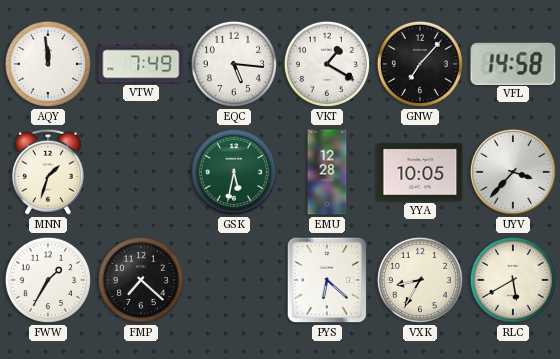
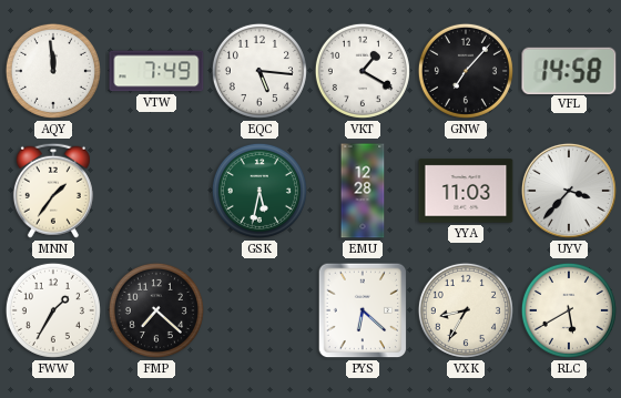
MNN: 1:33 -> 1:36 (53, 191)
YYA: 10:05 -> 11:03 (466, 191)
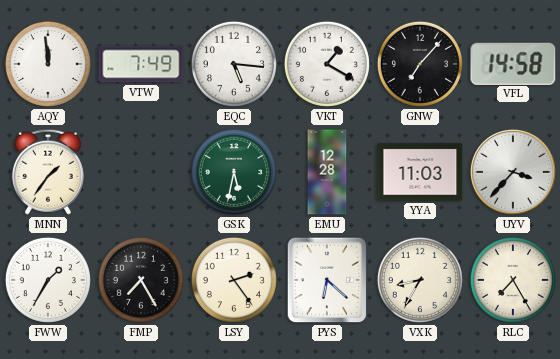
FMP: 7:22 -> 7:25 (141, 280)
LSY: none -> 2:24 (234, 280)
RLC: 5:40 -> 7:25 (513, 280)
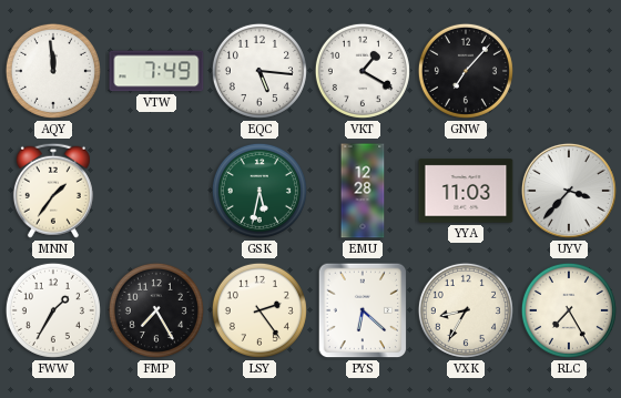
VFL: 14:58 -> none (513, 63)
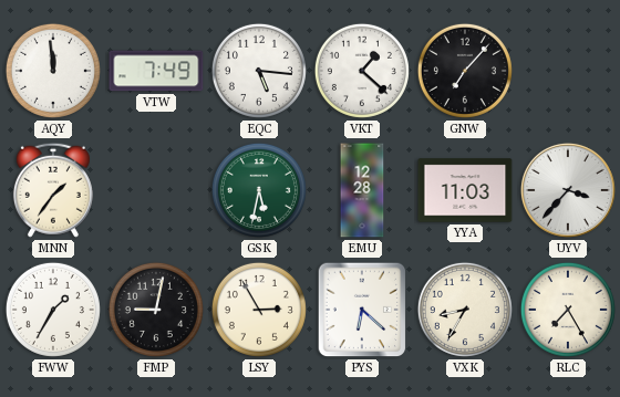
VKT: 1:20 -> 1:22 (362, 71)
FMP: 7:25 -> 9:02 (156, 310)
LSY: 2:24 -> 2:55 (259, 310)
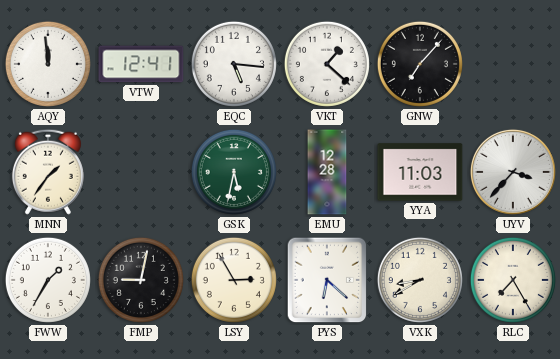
VTW: 7:49 -> 12:41 (141, 64)
VXK: 8:35 -> 8:40 (420, 280)
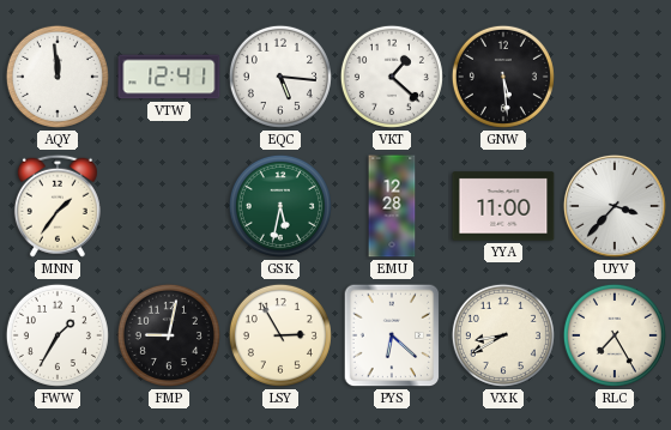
GNW: 7:07 -> 5:29 (503, 77)
YYA: 11:03 -> 11:00 (503, 206)
